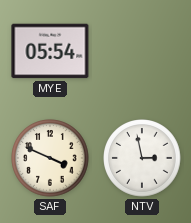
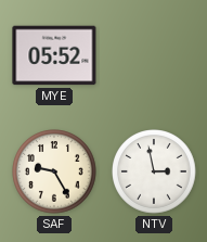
MYE: 05:54 -> 05:52 (54, 55)
SAF: 3:49 -> 9:25 (54, 171)
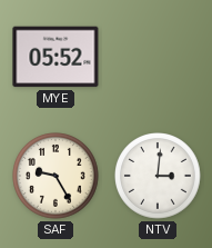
NTV: 2:58 -> 3:01 (158, 176)
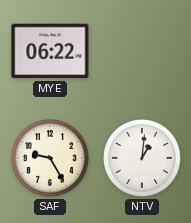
MYE: 05:52 -> 06:22 (50, 51)
NTV: 3:01 -> 1:01 (142, 158)
